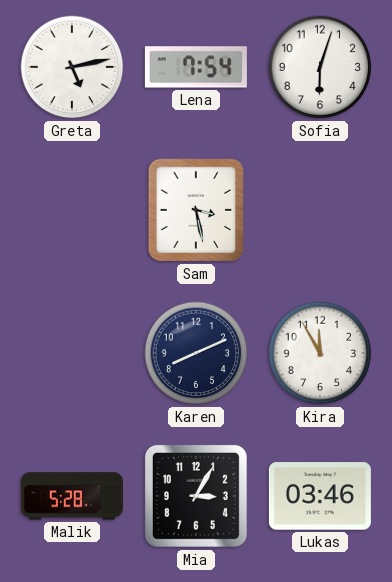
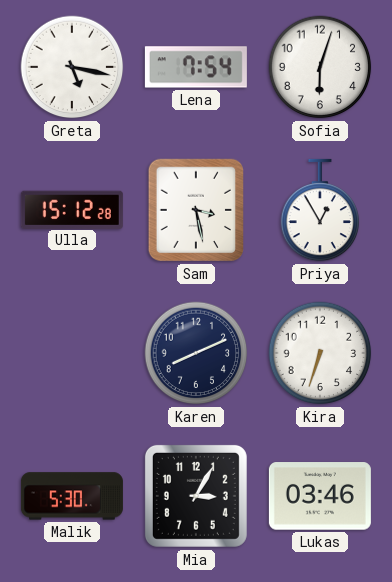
Greta: 5:13 -> 5:17 (72, 67)
Ulla: none -> 15:12 (72, 209)
Priya: none -> 12:55 (320, 210)
Kira: 11:55 -> 6:33 (320, 353)
Malik: 5:28 -> 5:30 (72, 496)
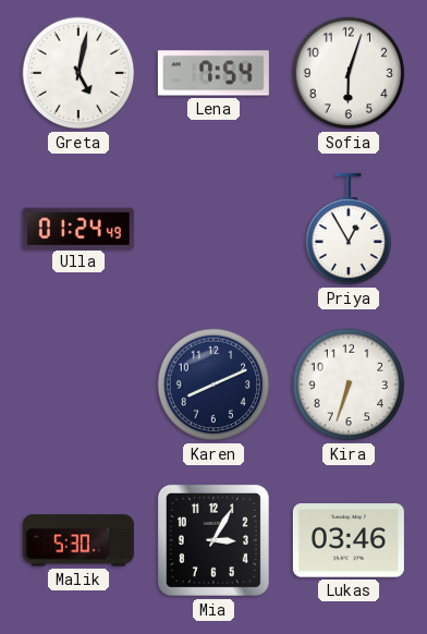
Greta: 5:17 -> 5:02 (78, 73)
Ulla: 15:12 -> 01:24 (78, 228)
Sam: 3:28 -> none (195, 210)
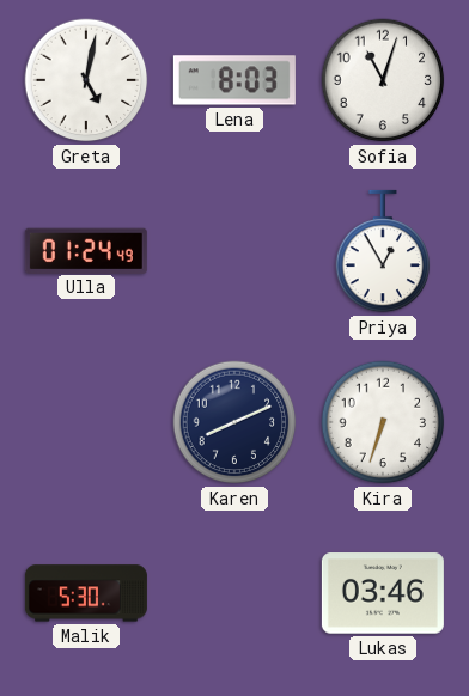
Lena: 7:54 -> 8:03 (234, 80)
Sofia: 6:03 -> 11:03 (383, 80)
Mia: 3:05 -> none (213, 540)
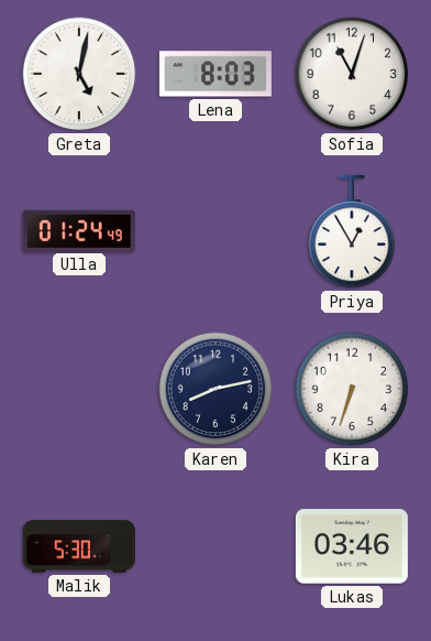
Karen: 8:11 -> 8:13 (215, 389)
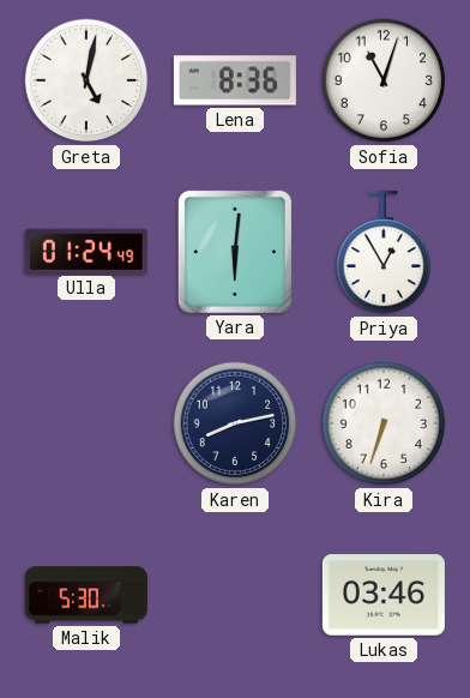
Lena: 8:03 -> 8:36 (235, 80)
Yara: none -> 6:01 (235, 252)
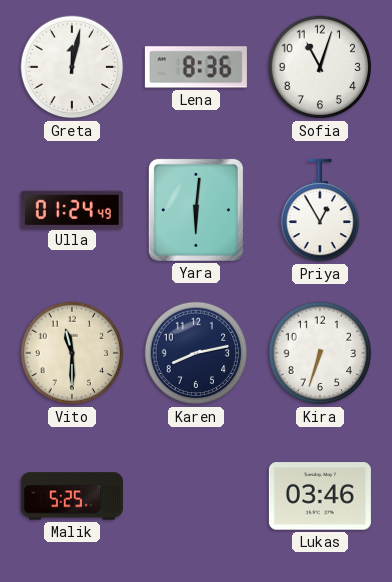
Greta: 5:02 -> 12:02 (72, 67)
Vito: none -> 11:30 (72, 353)
Malik: 5:30 -> 5:25 (72, 496)
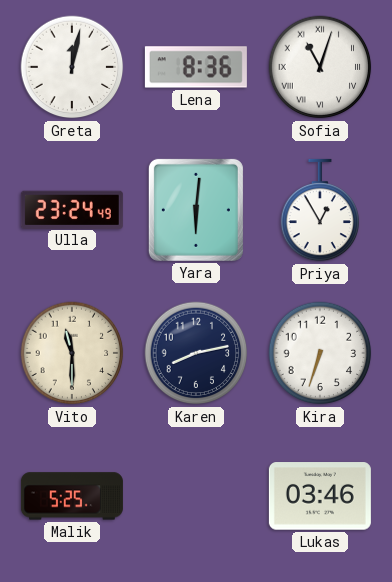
Sofia numerals: Arabic -> Roman (320, 67)
Ulla: 01:24 -> 23:24 (72, 209)
